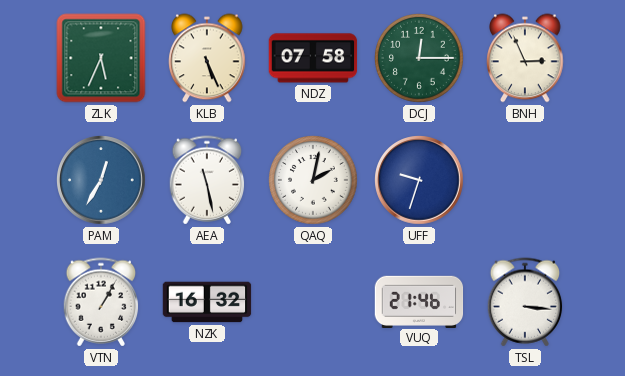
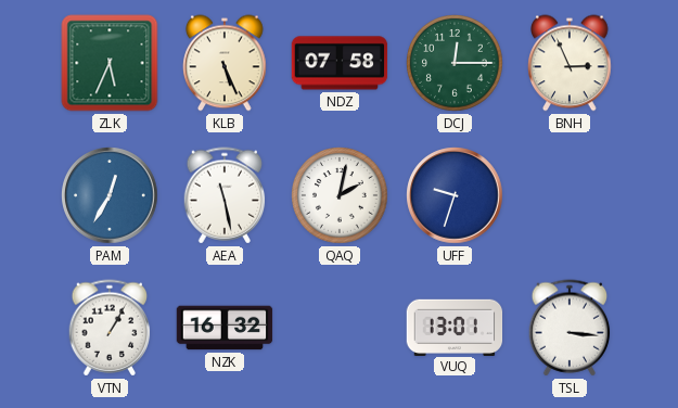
VUQ: 21:46 -> 13:01 (455, 327)
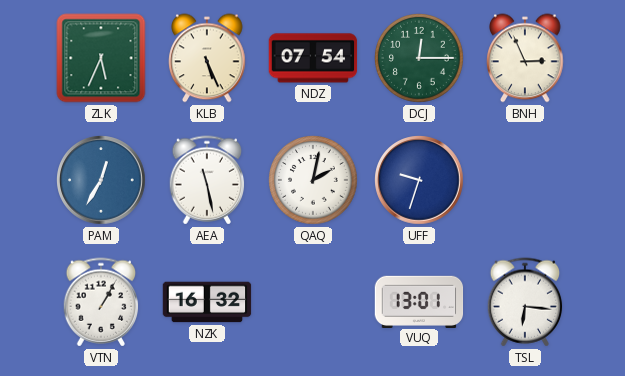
NDZ: 07:58 -> 07:54 (313, 58)
TSL: 3:16 -> 6:16 (525, 302)
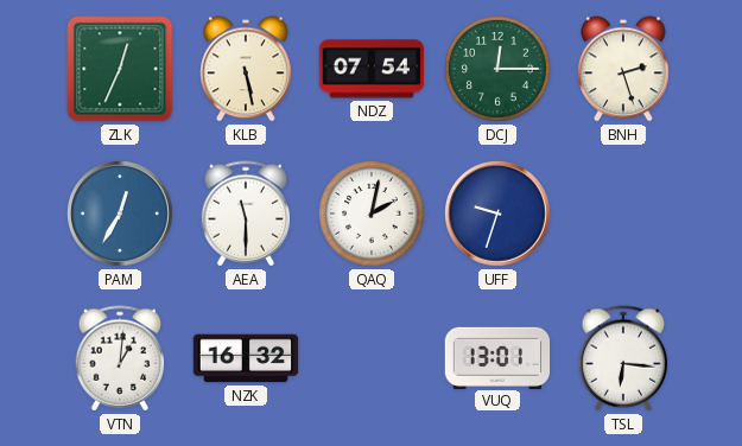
ZLK: 5:34 -> 12:34 (120, 69)
KLB: 5:26 -> 5:28 (246, 69)
BNH: 2:56 -> 2:27 (623, 69)
AEA: 11:28 -> 11:30 (246, 214)
VTN: 1:05 -> 1:01 (120, 358)
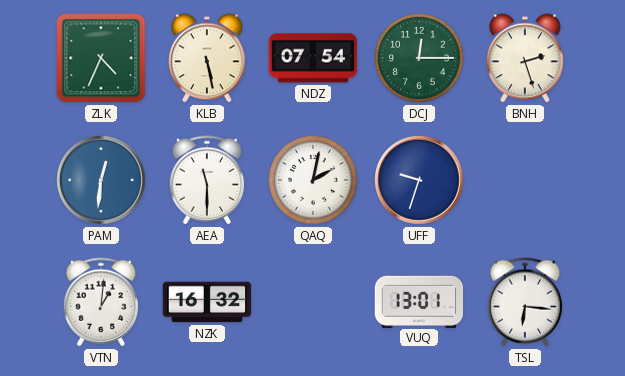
ZLK: 12:34 -> 4:34 (101, 58)
PAM: 12:35 -> 12:31 (101, 180)
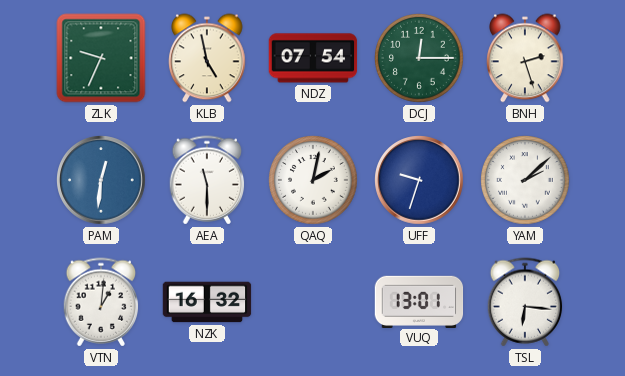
ZLK: 4:34 -> 9:34 (101, 58)
KLB: 5:28 -> 4:58 (207, 58)
YAM: none -> 2:08 (525, 180)
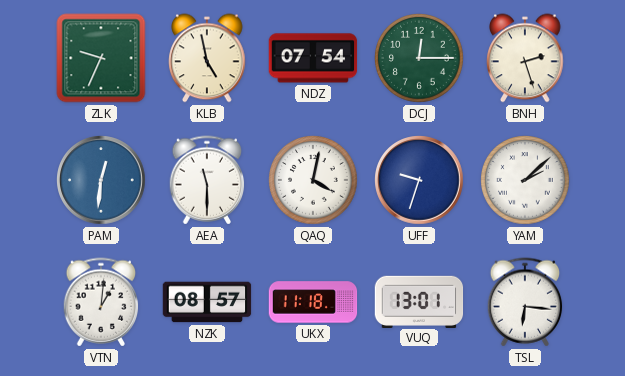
QAQ: 2:02 -> 4:02 (313, 180)
NZK: 16:32 -> 08:57 (207, 302)
UKX: none -> 11:18 (313, 302)
